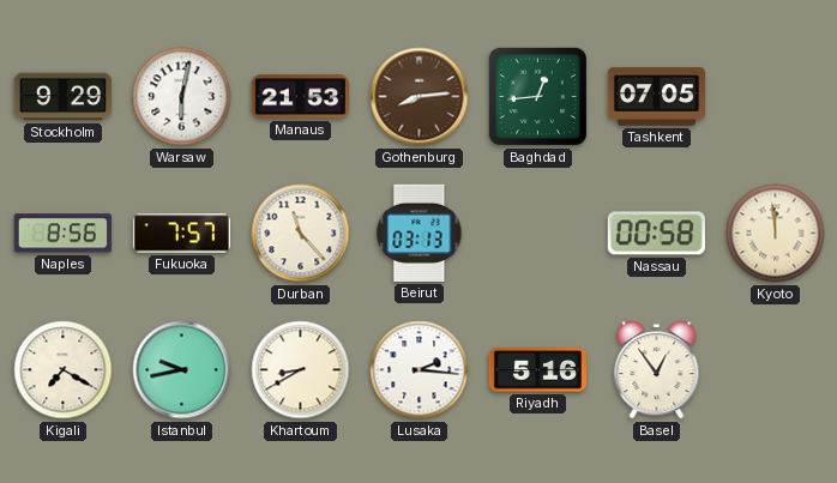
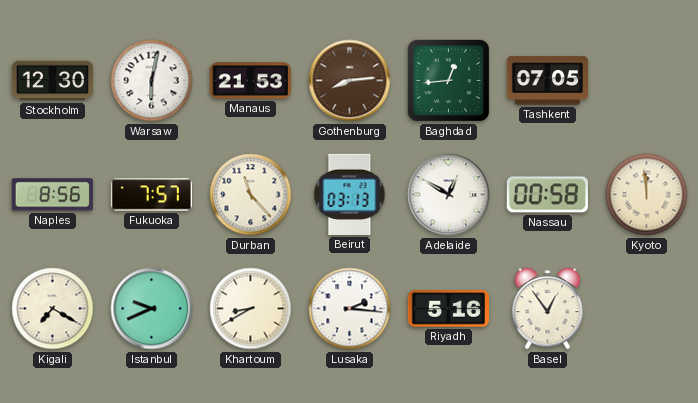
Stockholm: 9:29 -> 12:30 (52, 81)
Adelaide: none -> 12:50 (449, 195)
Istanbul: 9:43 -> 9:41 (152, 309)
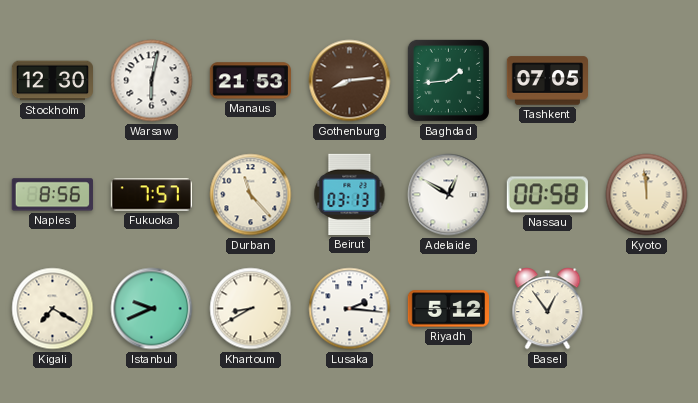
Baghdad: 12:44 -> 1:44 (448, 80)
Riyadh: 5:16 -> 5:12 (448, 309)
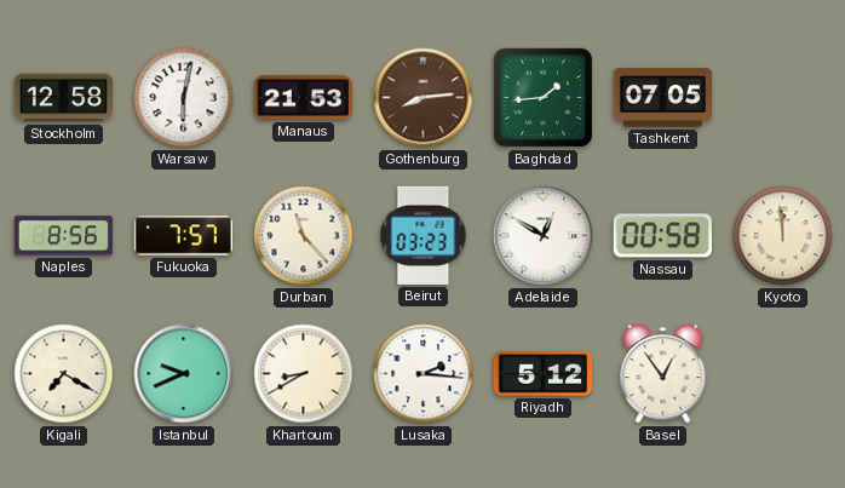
Stockholm: 12:30 -> 12:58 (63, 98)
Beirut: 03:13 -> 03:23 (424, 235)
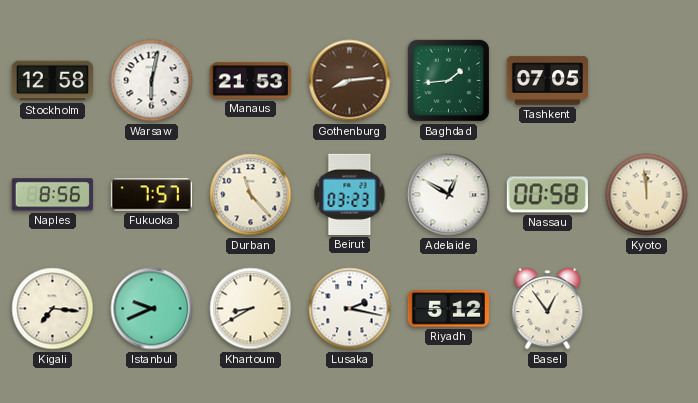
Kigali: 7:20 -> 7:16 (53, 309)
Lusaka: 2:16 -> 2:17 (350, 309)
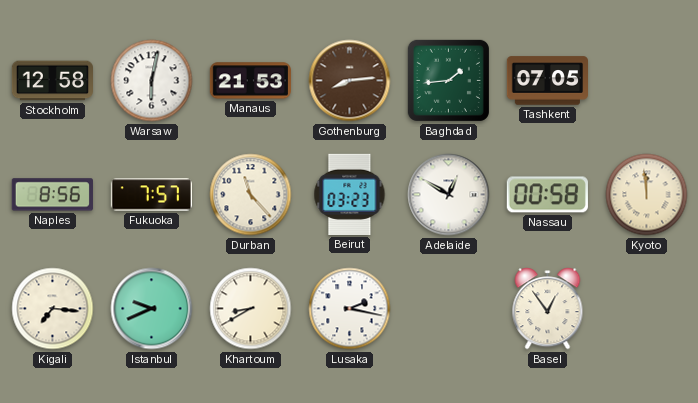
Riyadh: 5:12 -> none (448, 309)
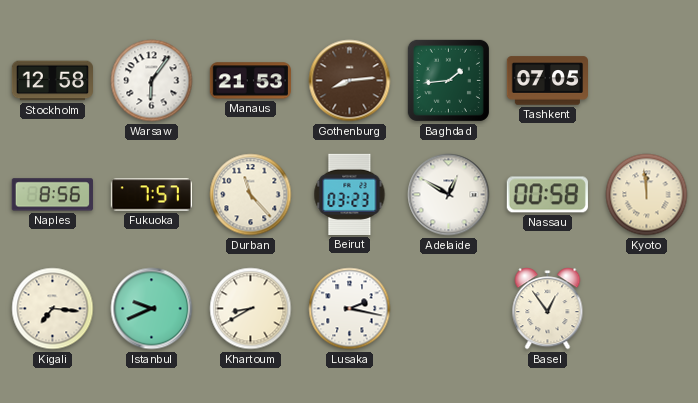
Warsaw: 6:02 -> 6:06 (152, 81)
